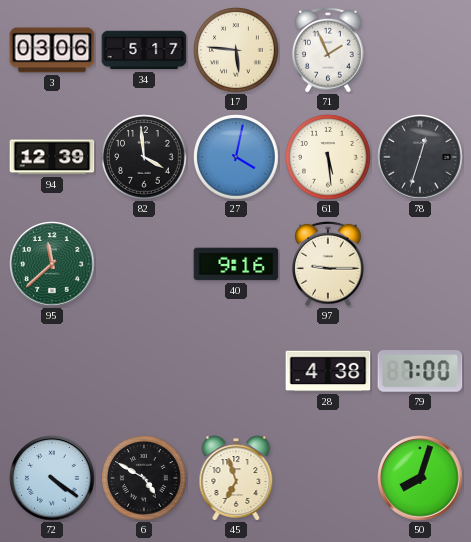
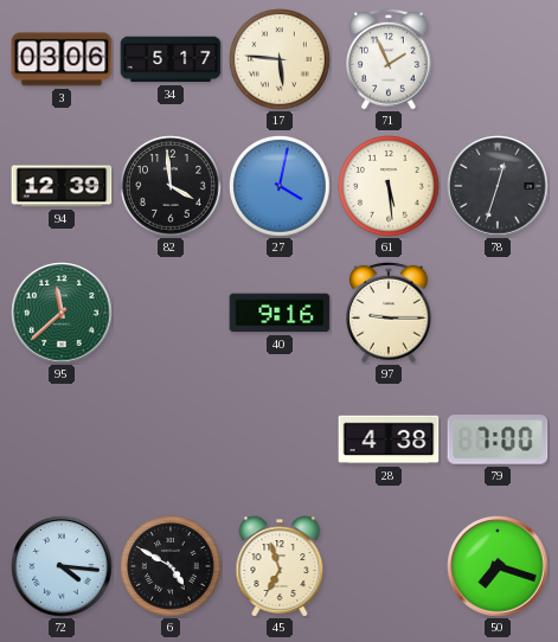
72: 4:21 -> 4:16 (62, 566)
50: 8:03 -> 7:18 (498, 566)
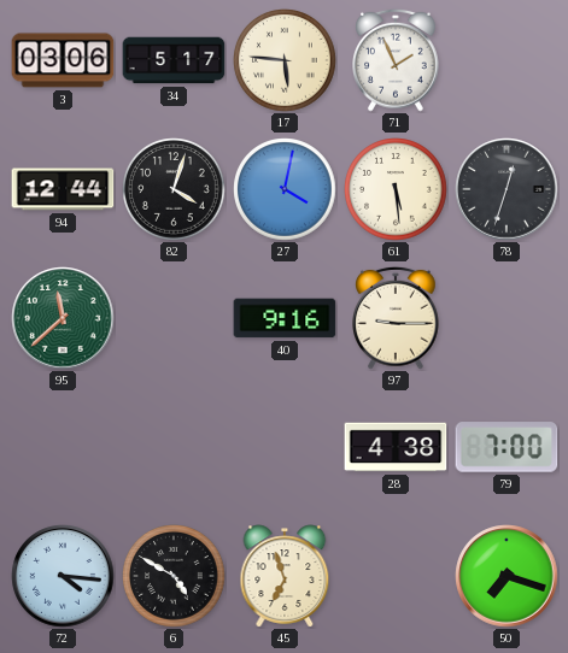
94: 12:39 -> 12:44 (63, 189)
82: 3:59 -> 4:03 (174, 189)
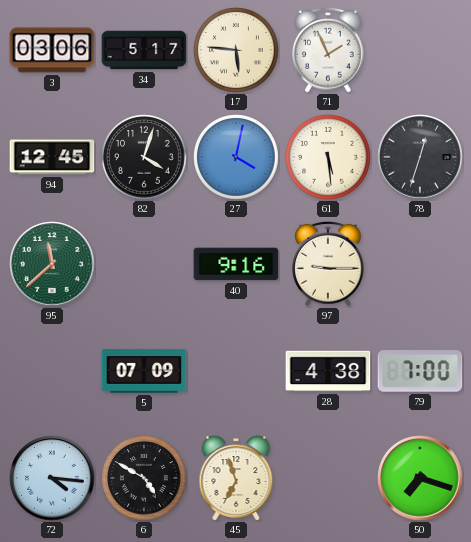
94: 12:44 -> 12:45 (52, 157)
5: none -> 07:09 (144, 371)
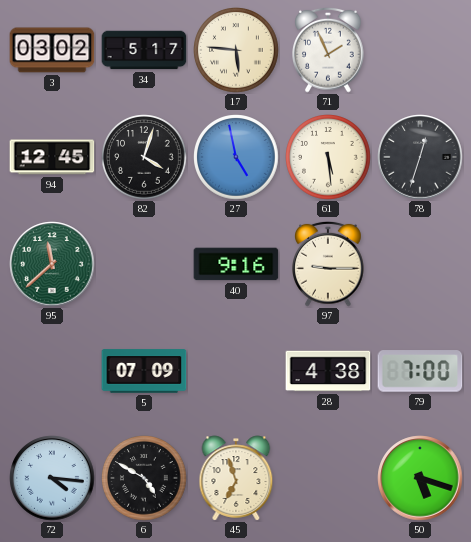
3: 03:06 -> 03:02 (52, 50)
27: 4:02 -> 4:58 (236, 157)
50: 7:18 -> 5:18 (420, 478)
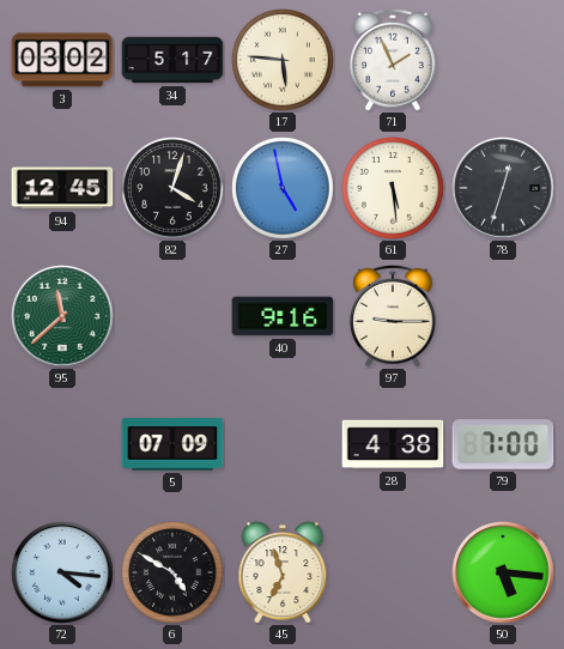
50: 5:18 -> 5:16 (503, 572)
